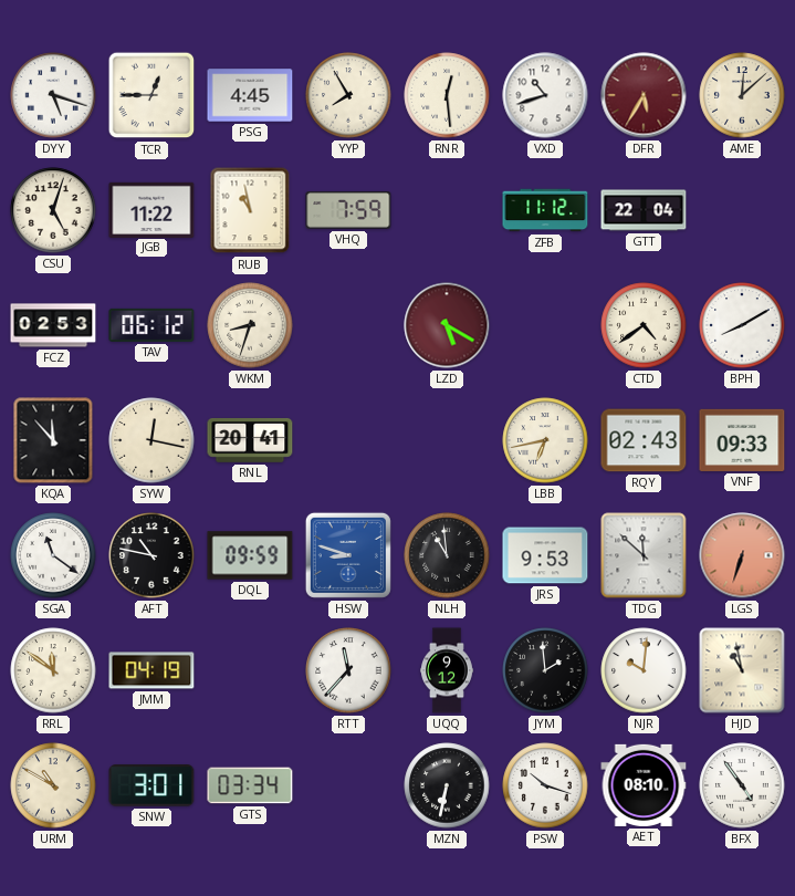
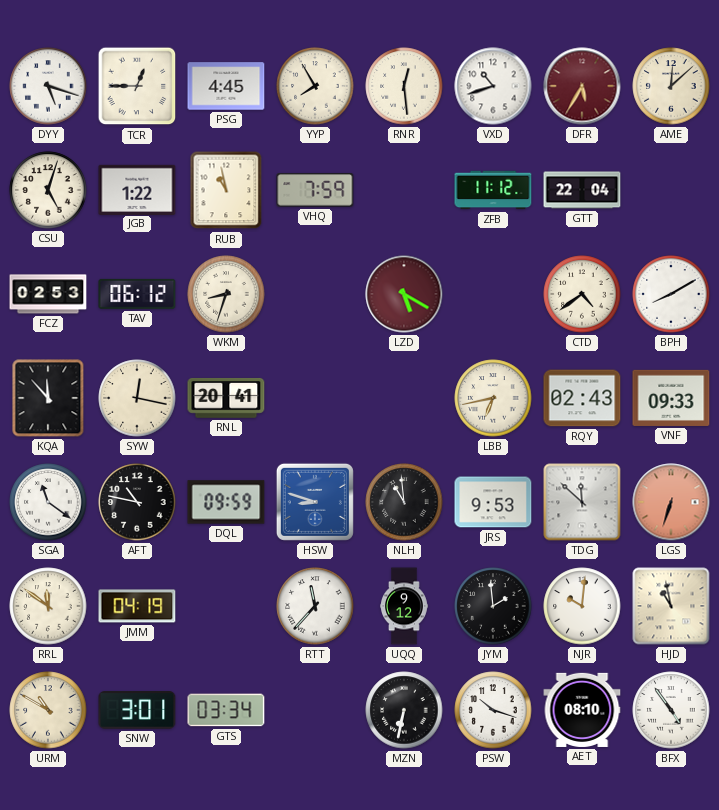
JGB: 11:22 -> 1:22 (137, 189)
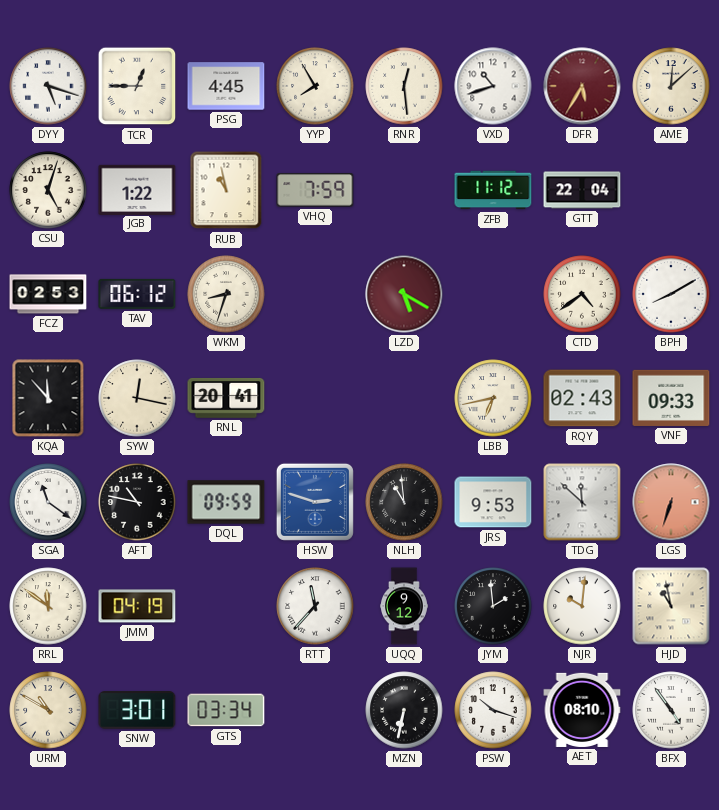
HSW: 8:48 -> 2:48 (315, 502)
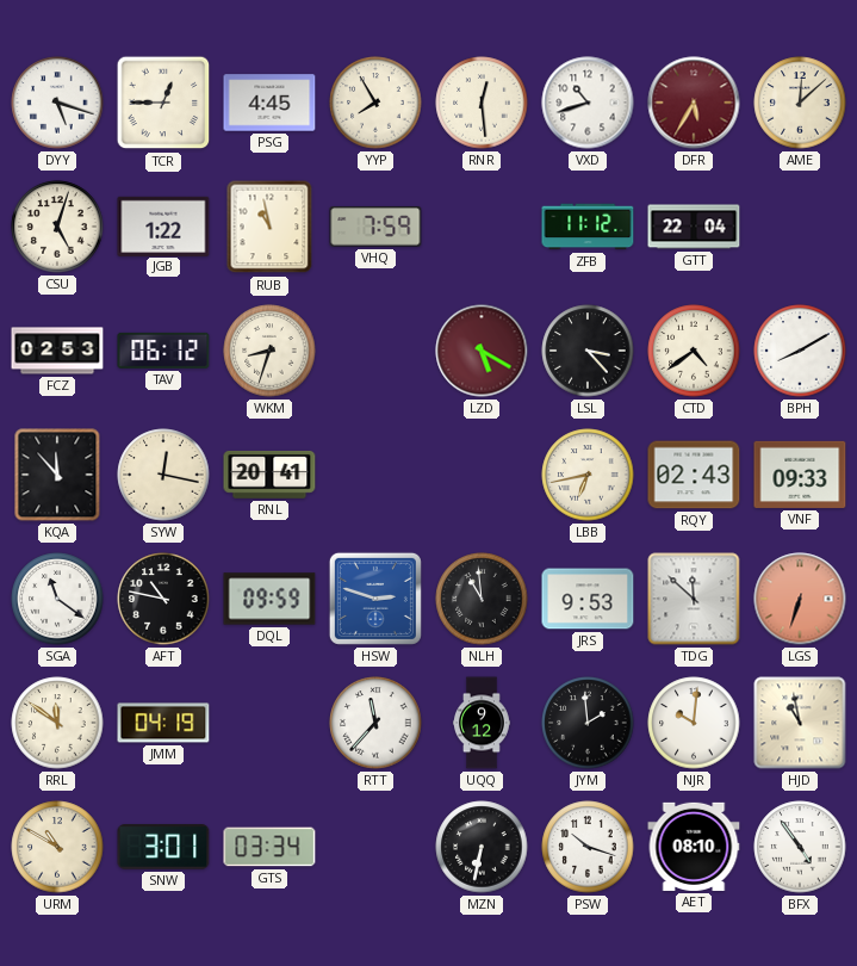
LSL: none -> 3:23 (588, 351)
